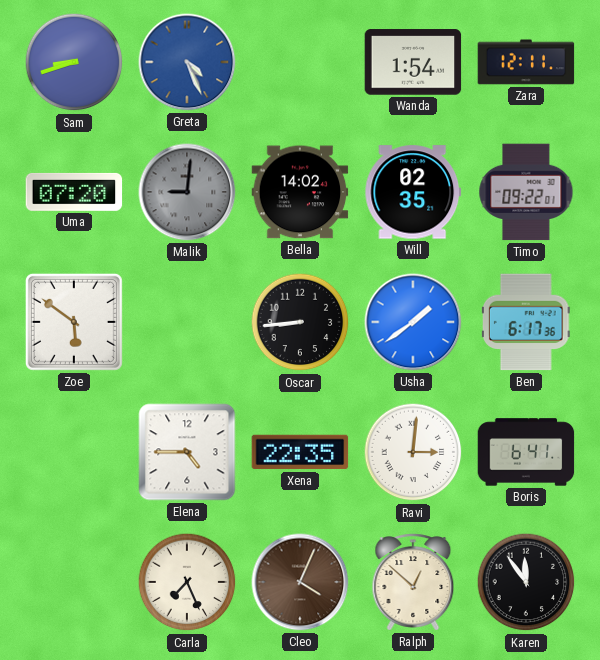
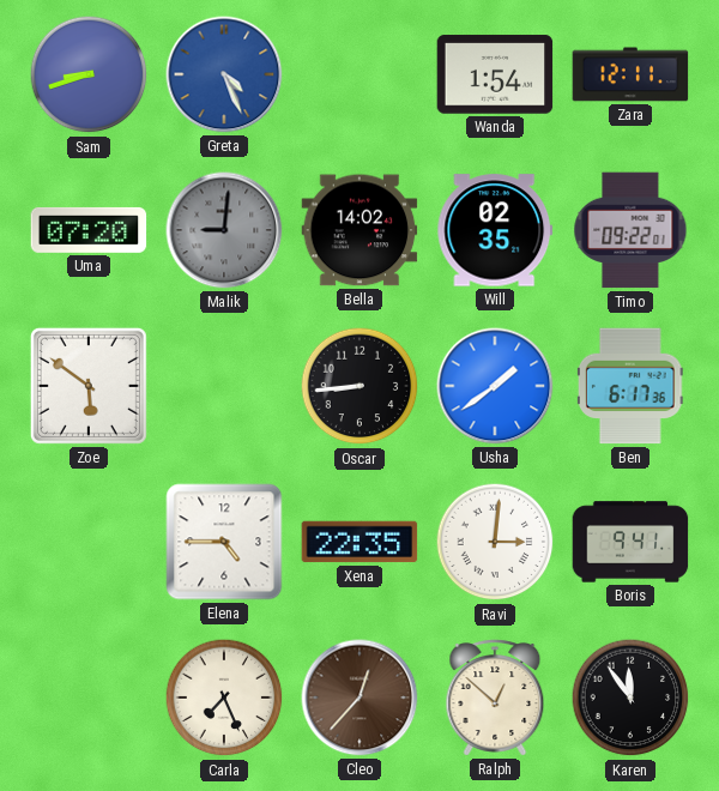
Boris: 6:41 -> 9:41 (630, 542)
Cleo: 4:04 -> 12:37 (359, 698)
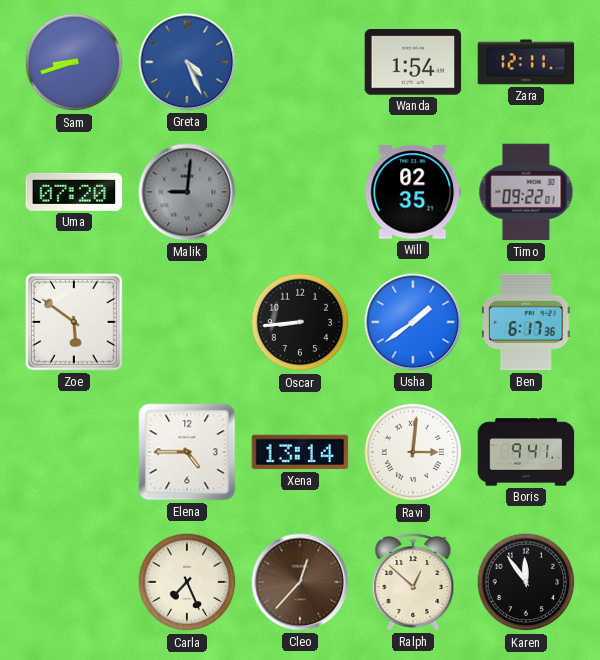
Bella: 14:02 -> none (359, 230)
Xena: 22:35 -> 13:14 (300, 452)
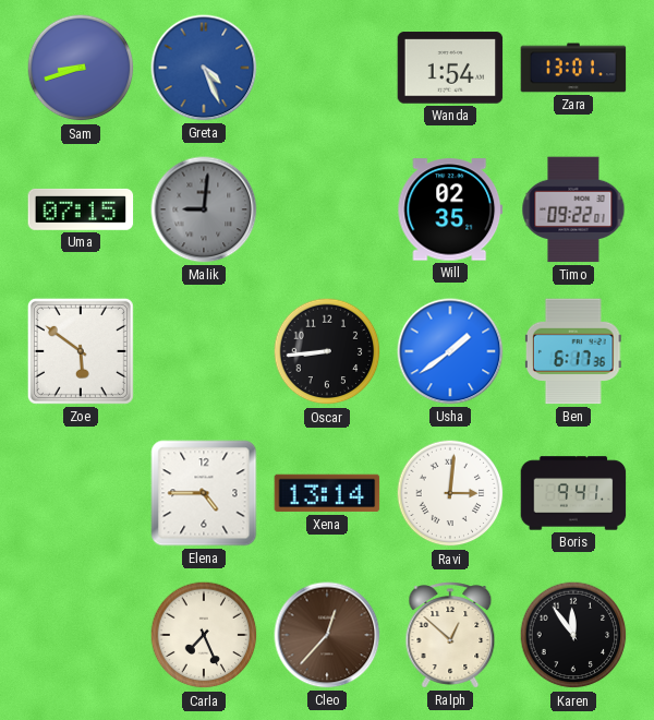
Zara: 12:11 -> 13:01 (573, 68)
Uma: 07:20 -> 07:15 (81, 209)
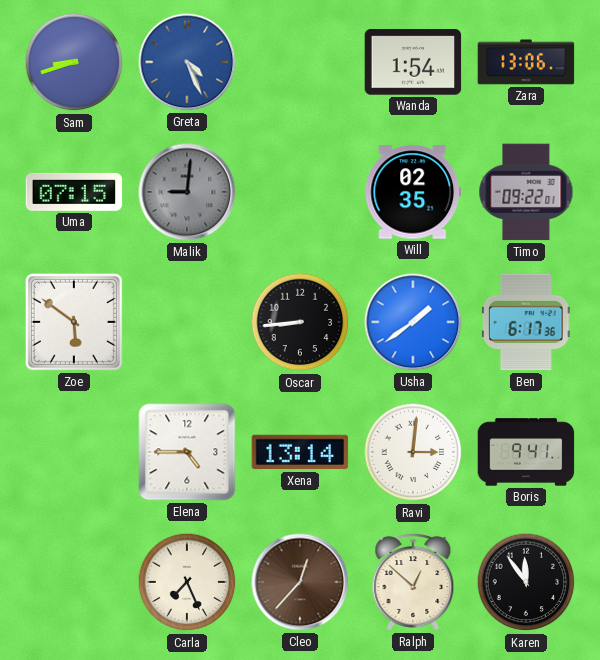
Zara: 13:01 -> 13:06 (526, 62)
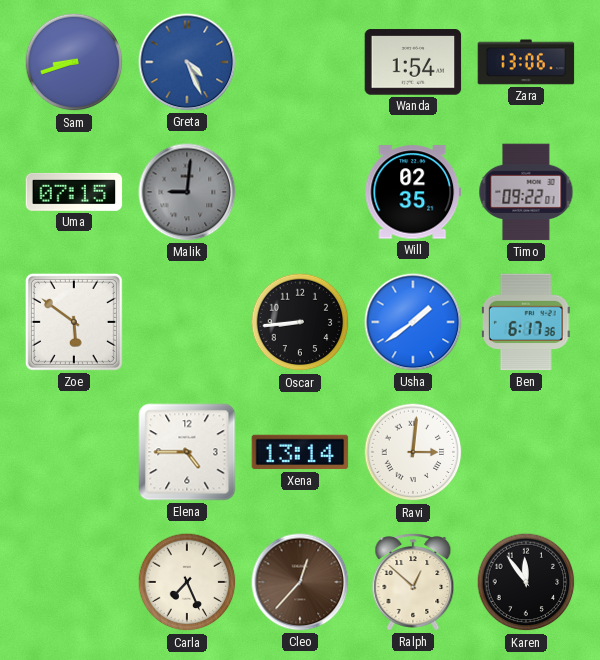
Boris: 9:41 -> none (526, 452)
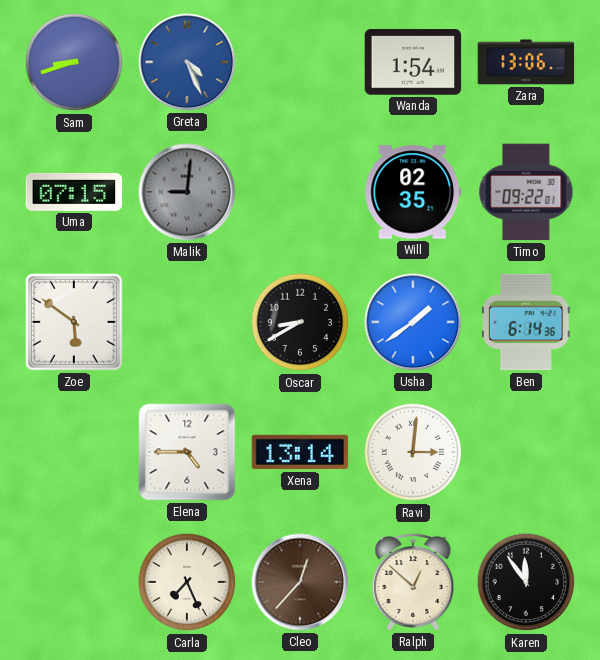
Oscar: 8:44 -> 8:40 (300, 322)
Ben: 6:17 -> 6:14 (526, 322)
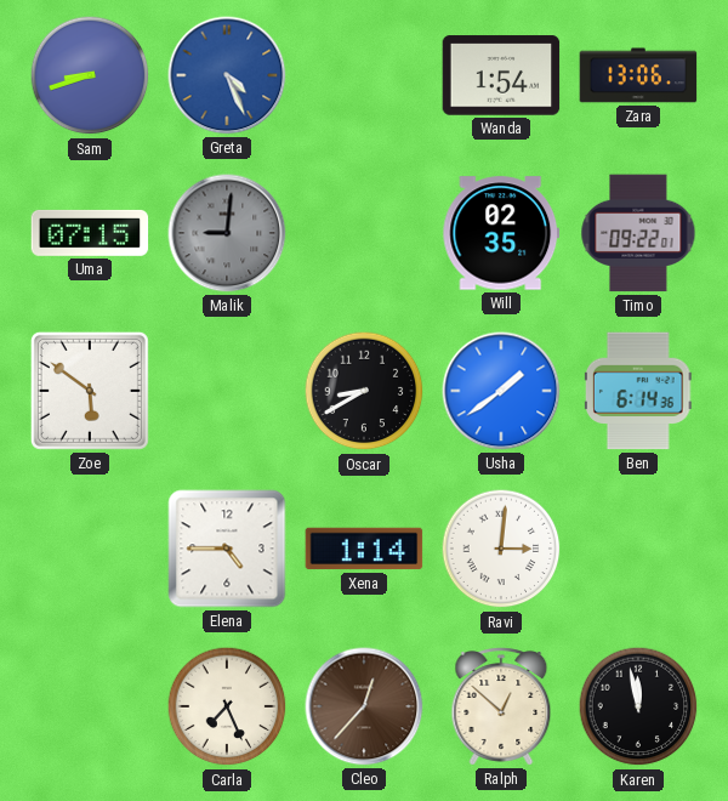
Xena: 13:14 -> 1:14 (364, 549)
Karen: 11:54 -> 11:58 (638, 706)
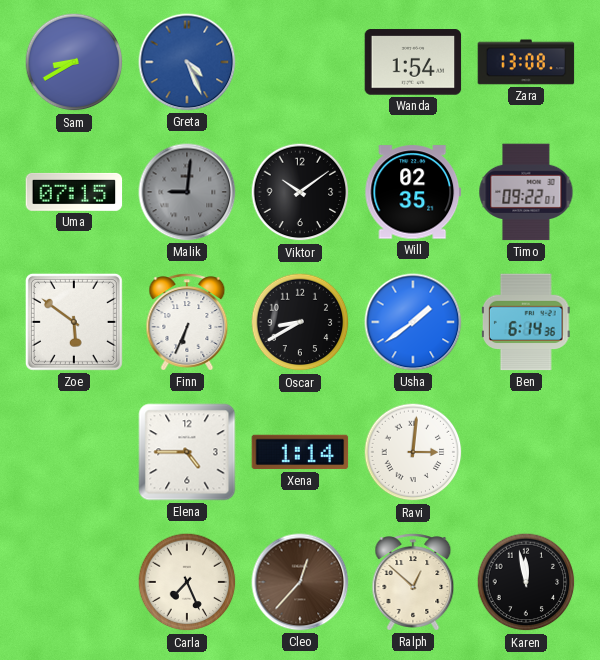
Sam: 8:42 -> 8:40 (74, 62)
Zara: 13:06 -> 13:08 (526, 62)
Viktor: none -> 10:09 (300, 192)
Finn: none -> 6:34 (187, 322)
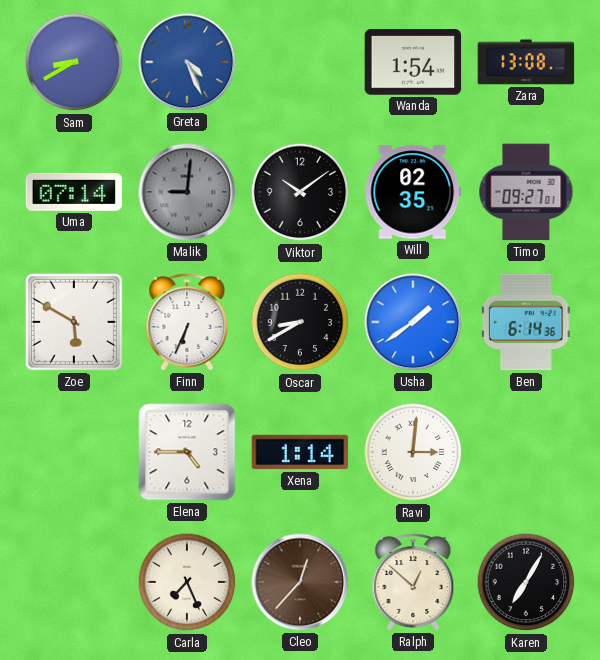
Uma: 07:15 -> 07:14 (74, 192)
Timo: 09:22 -> 09:27 (526, 192)
Zoe: 5:51 -> 5:50 (74, 322)
Karen: 11:58 -> 7:05 (526, 582)
